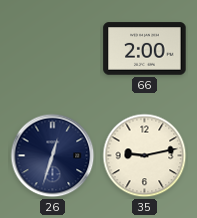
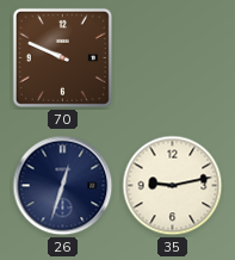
70: none -> 9:49 (62, 57)
66: 2:00 -> none (145, 49)
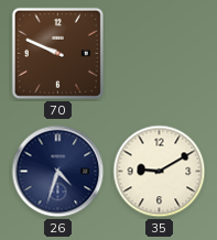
26: 12:33 -> 4:33 (58, 172)
35: 9:13 -> 9:10 (160, 172)
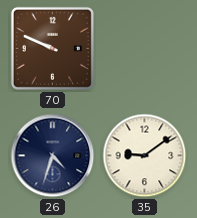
35: 9:10 -> 9:09 (145, 156)
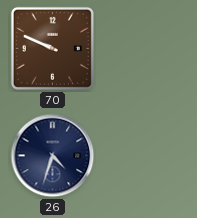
35: 9:09 -> none (145, 156)
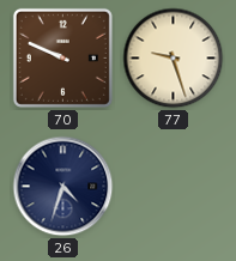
77: none -> 9:27 (174, 59)
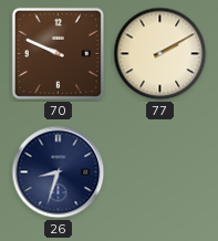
77: 9:27 -> 2:10 (160, 54)
26: 4:33 -> 8:33 (59, 172)
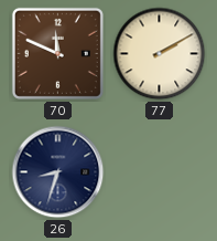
70: 9:49 -> 11:49 (57, 53)
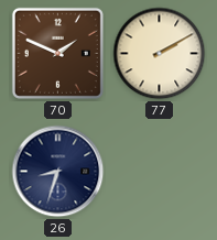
70: 11:49 -> 1:49 (57, 53)
